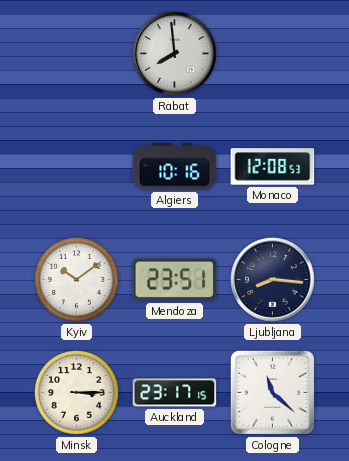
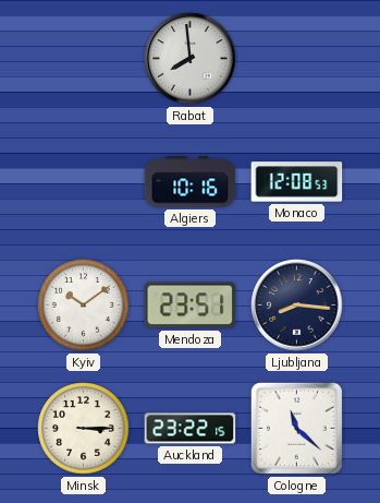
Auckland: 23:17 -> 23:22 (191, 429)
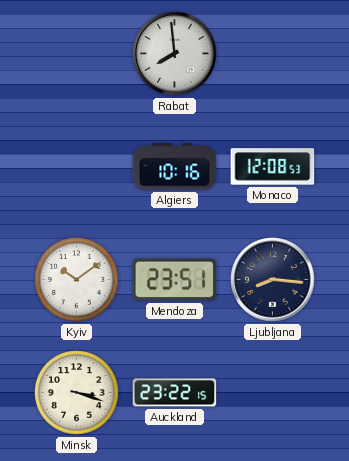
Minsk: 3:15 -> 3:18 (77, 393)
Cologne: 11:22 -> none (296, 428)
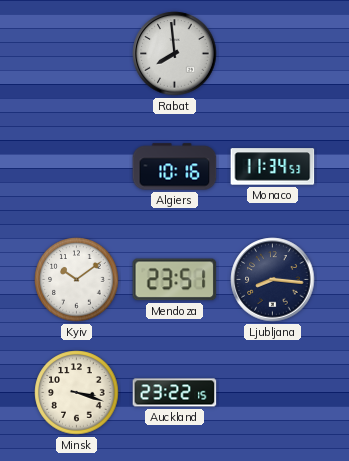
Monaco: 12:08 -> 11:34 (273, 167)
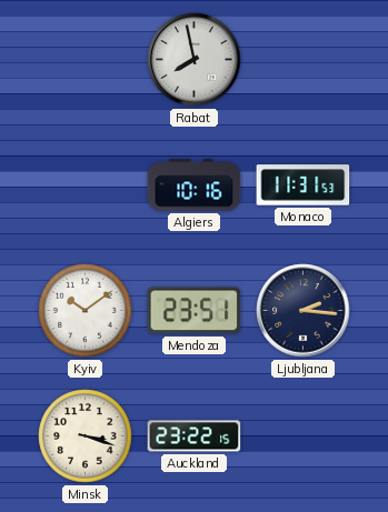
Rabat: 7:59 -> 7:58 (195, 60)
Monaco: 11:34 -> 11:31 (304, 185)
Ljubljana: 8:16 -> 2:16 (304, 311)
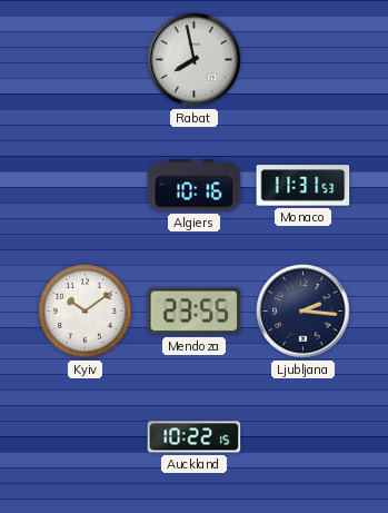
Mendoza: 23:51 -> 23:55 (195, 312)
Minsk: 3:18 -> none (86, 436)
Auckland: 23:22 -> 10:22 (195, 437)
